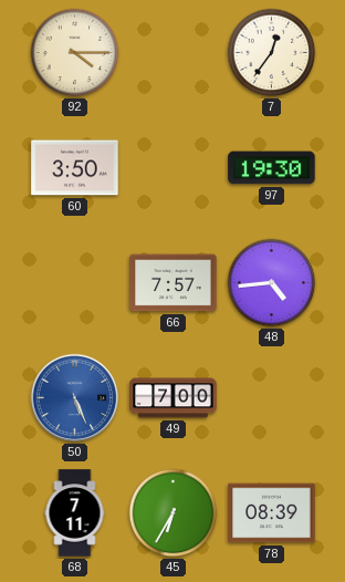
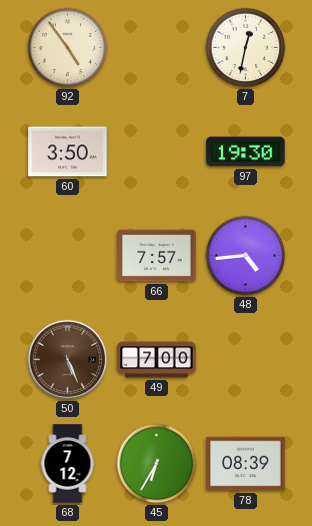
92: 4:15 -> 4:54 (68, 48)
7: 12:36 -> 12:32 (246, 48)
50 dial: blue -> brown (68, 360)
68: 7:11 -> 7:12 (68, 464)
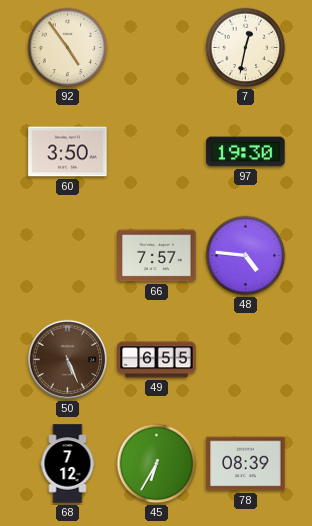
48: 4:44 -> 4:46 (246, 256)
49: 7:00 -> 6:55 (157, 360)
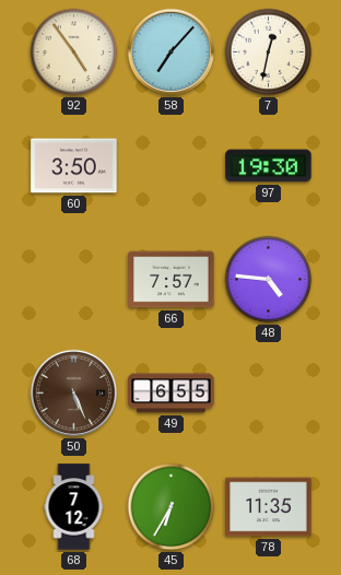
58: none -> 7:07 (172, 52)
78: 08:39 -> 11:35 (269, 507)
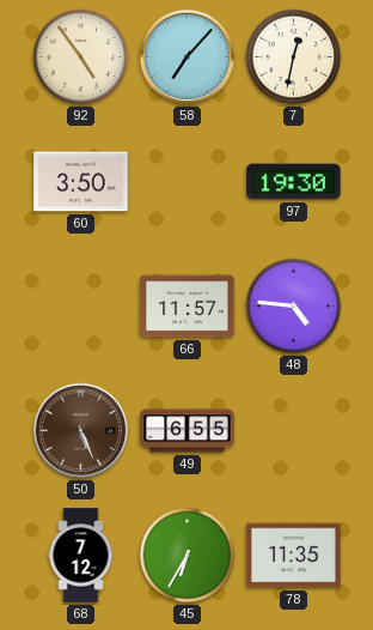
66: 7:57 -> 11:57 (188, 307)
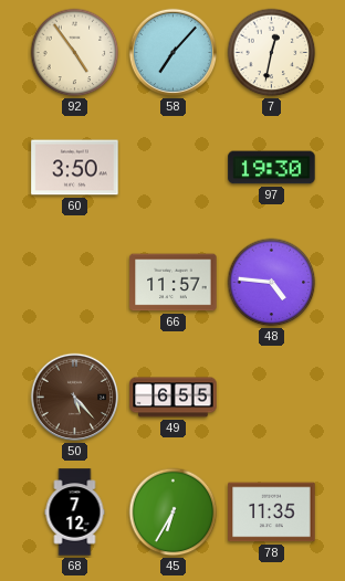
50: 5:26 -> 5:23 (75, 398)
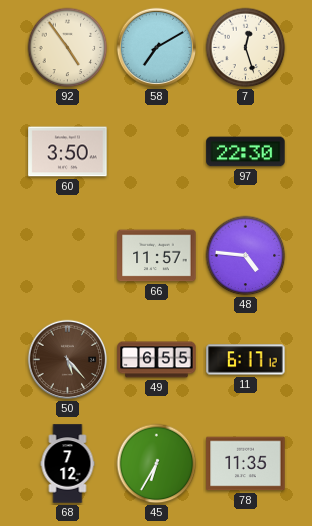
58: 7:07 -> 7:10 (157, 48)
7: 12:32 -> 12:27 (246, 48)
97: 19:30 -> 22:30 (246, 152)
11: none -> 6:17 (246, 360)
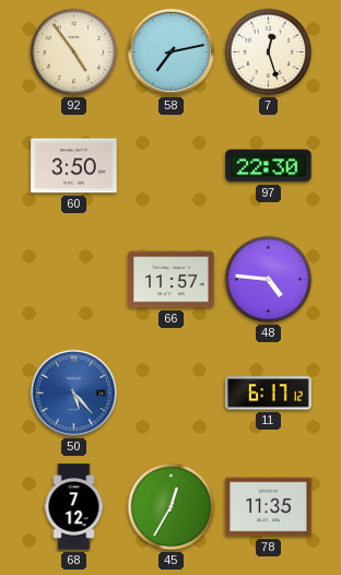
58: 7:10 -> 7:13 (172, 52)
50 dial: brown -> blue (74, 394)
49: 6:55 -> none (157, 360)
45: 6:35 -> 12:35 (172, 507)
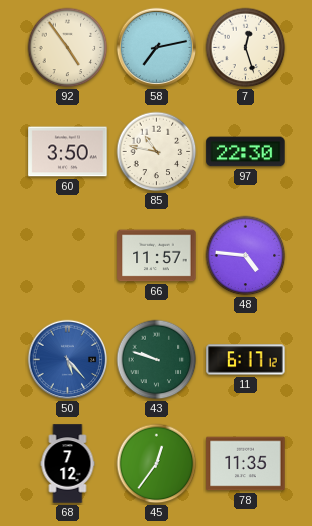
85: none -> 10:47 (157, 152)
43: none -> 9:48 (157, 360)
45: 12:35 -> 12:36 (157, 464)
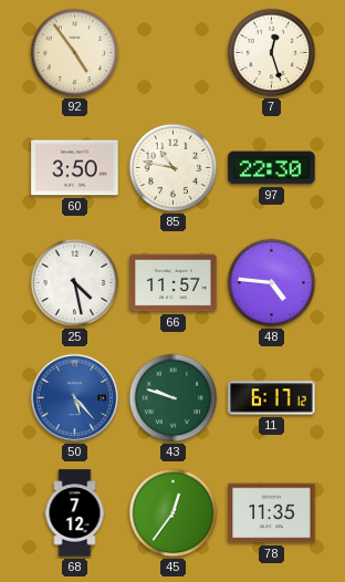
58: 7:13 -> none (157, 48)
25: none -> 4:28 (75, 283)
